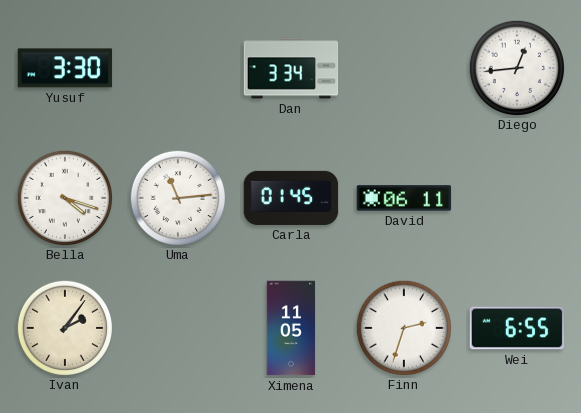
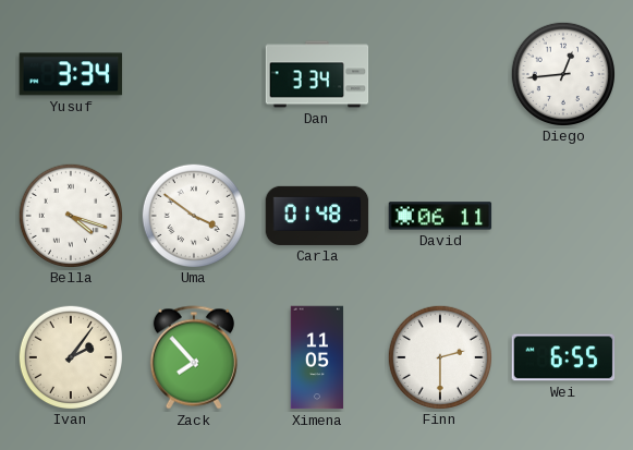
Yusuf: 3:30 -> 3:34 (71, 74)
Uma: 11:14 -> 3:51 (193, 215)
Carla: 01:45 -> 01:48 (317, 216)
Zack: none -> 7:53 (194, 357)
Finn: 2:33 -> 2:30 (439, 356)
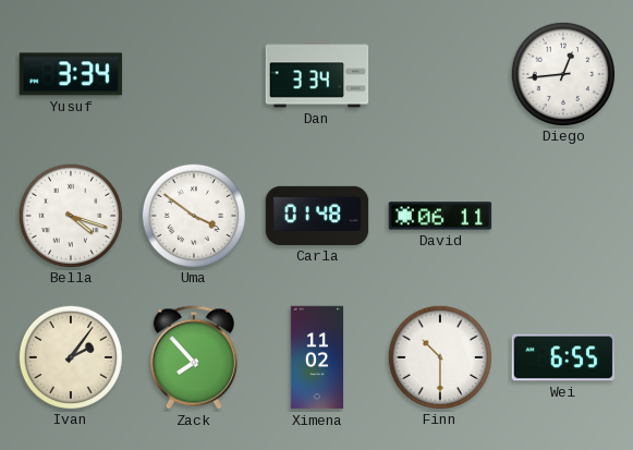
Ximena: 11:05 -> 11:02 (317, 357)
Finn: 2:30 -> 10:30 (439, 356)
